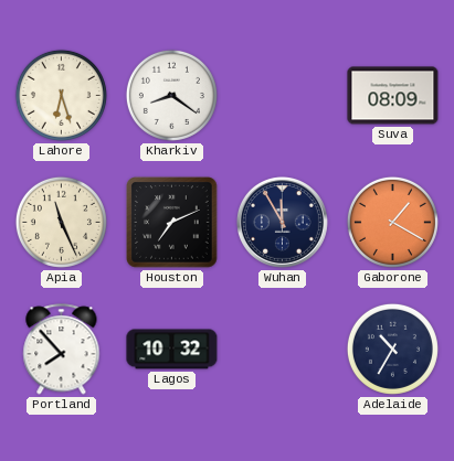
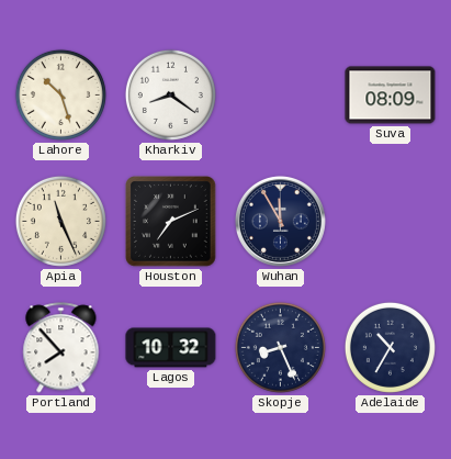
Lahore: 6:27 -> 10:27 (60, 94)
Gaborone: 1:20 -> none (392, 222)
Skopje: none -> 8:26 (280, 347)
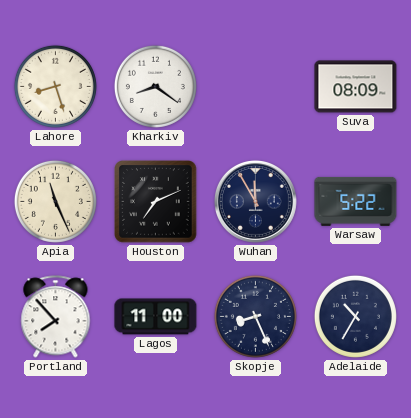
Lahore: 10:27 -> 8:27 (55, 86)
Warsaw: none -> 5:22 (356, 201)
Lagos: 10:32 -> 11:00 (156, 317)
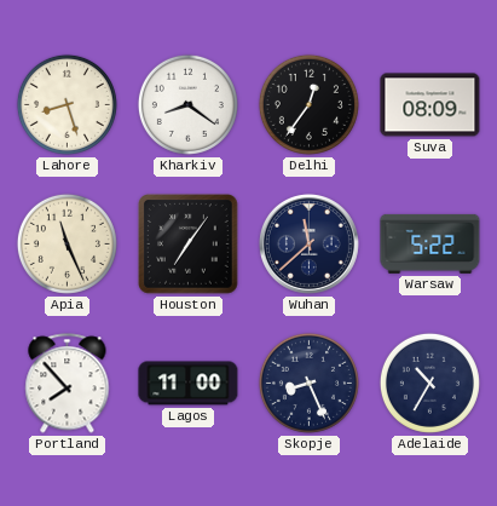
Delhi: none -> 12:36 (308, 104)
Houston: 7:11 -> 7:06 (189, 245)
Wuhan: 11:55 -> 11:38 (308, 243)
